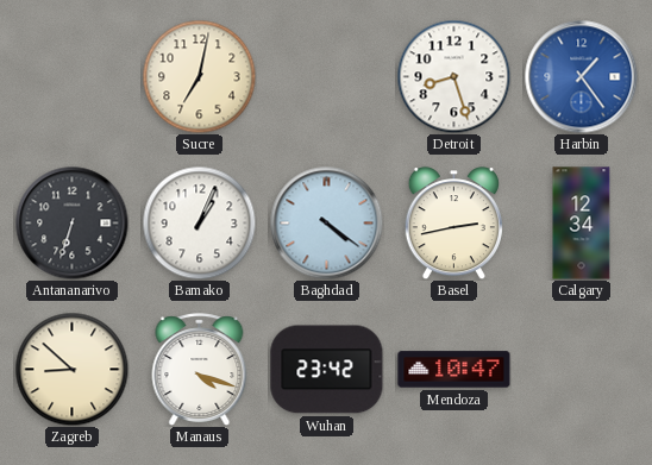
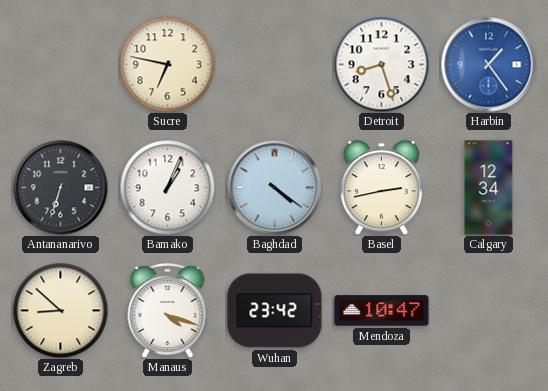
Sucre: 7:02 -> 6:47 (167, 64)
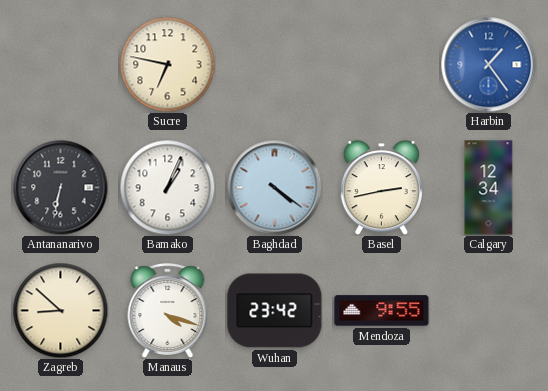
Detroit: 8:27 -> none (381, 64)
Antananarivo: 6:33 -> 6:32 (60, 187)
Mendoza: 10:47 -> 9:55 (382, 311)
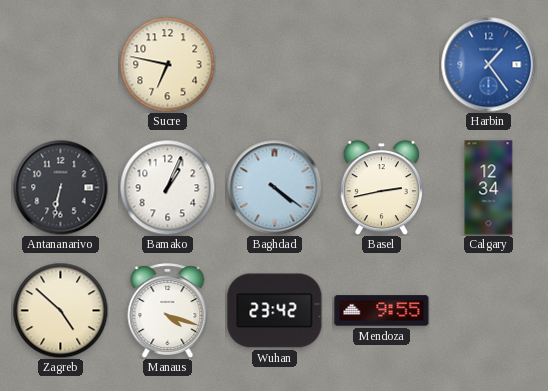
Zagreb: 8:52 -> 4:52 (60, 310)
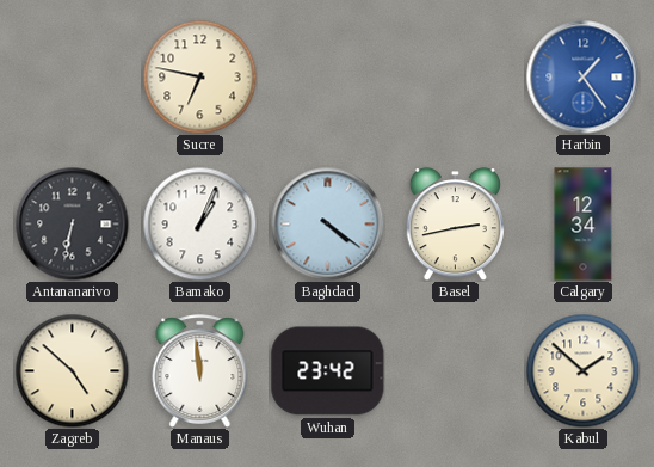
Manaus: 4:18 -> 11:59 (200, 370)
Mendoza: 9:55 -> none (382, 311)
Kabul: none -> 1:52 (582, 370)
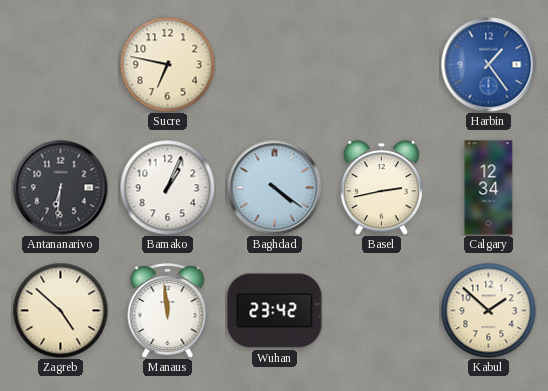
Antananarivo: 6:32 -> 6:31 (60, 187)
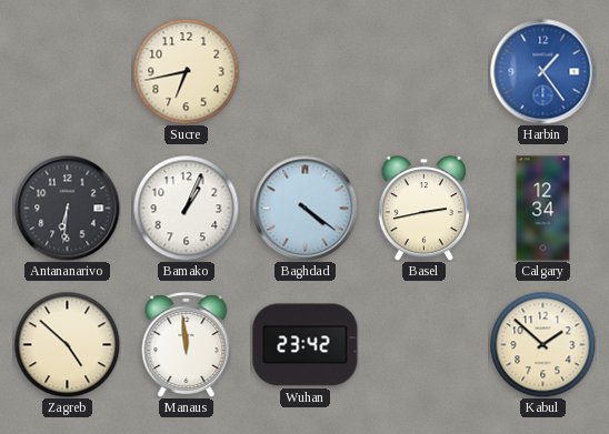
Sucre: 6:47 -> 6:43 (186, 71)
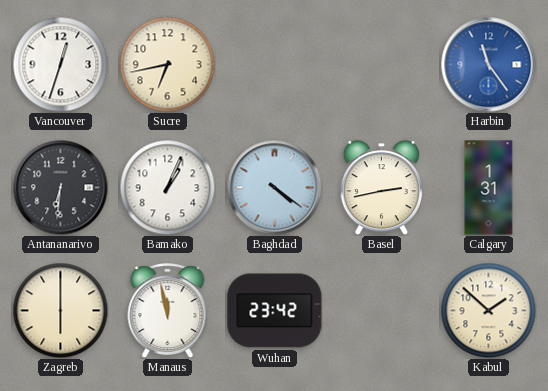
Vancouver: none -> 12:33 (60, 64)
Harbin: 1:24 -> 11:24 (488, 64)
Calgary: 12:34 -> 1:31 (489, 188)
Zagreb: 4:52 -> 6:00 (60, 310)
Manaus: 11:59 -> 11:58 (168, 310)
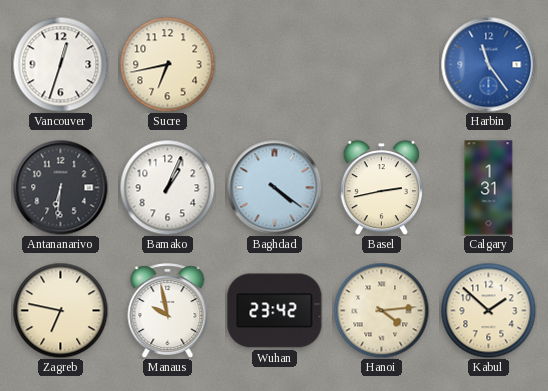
Zagreb: 6:00 -> 6:47 (60, 310)
Manaus: 11:58 -> 9:58 (168, 310)
Hanoi: none -> 4:14 (381, 310)
